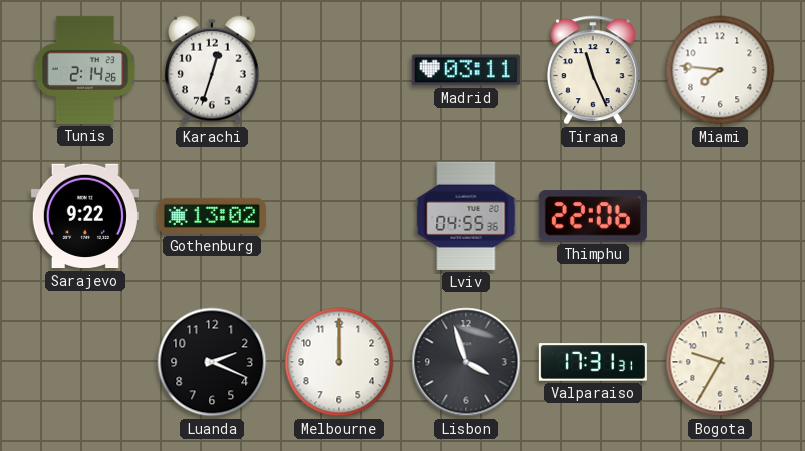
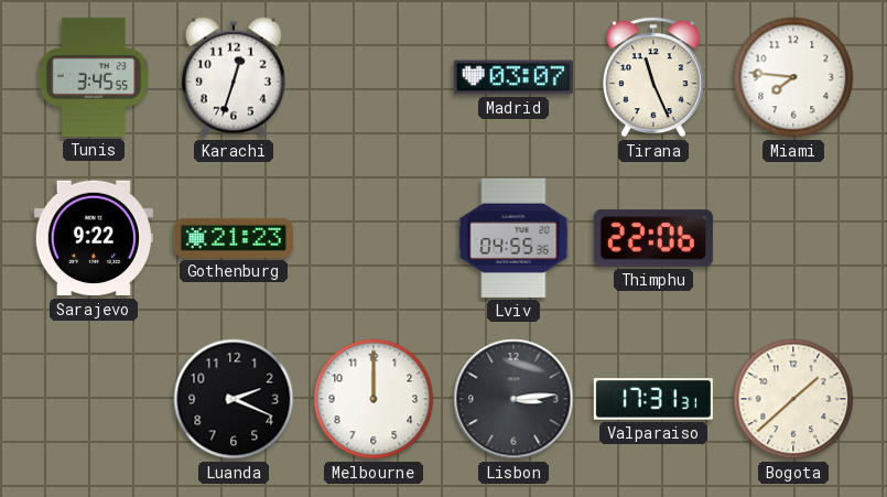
Tunis: 2:14 -> 3:45 (94, 77)
Madrid: 03:11 -> 03:07 (513, 77)
Gothenburg: 13:02 -> 21:23 (234, 238)
Lisbon: 3:57 -> 3:14 (513, 399)
Bogota: 9:35 -> 1:38 (793, 399)
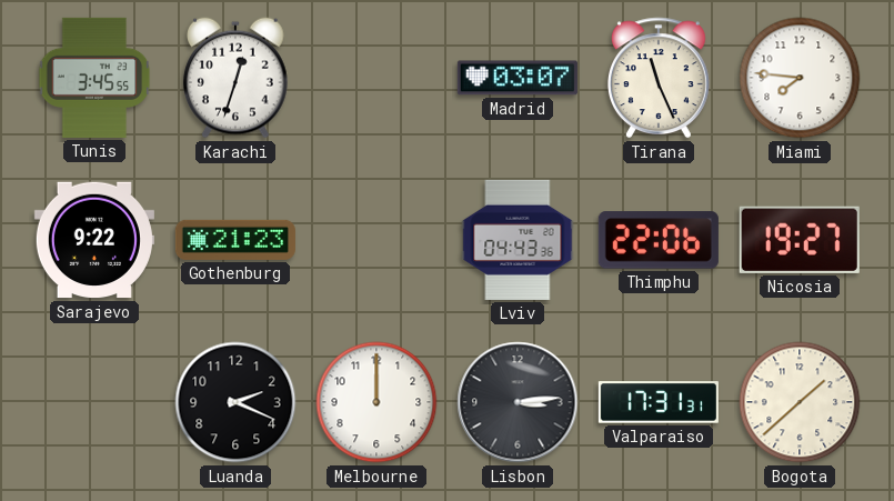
Lviv: 04:55 -> 04:43 (518, 240)
Nicosia: none -> 19:27 (800, 240)
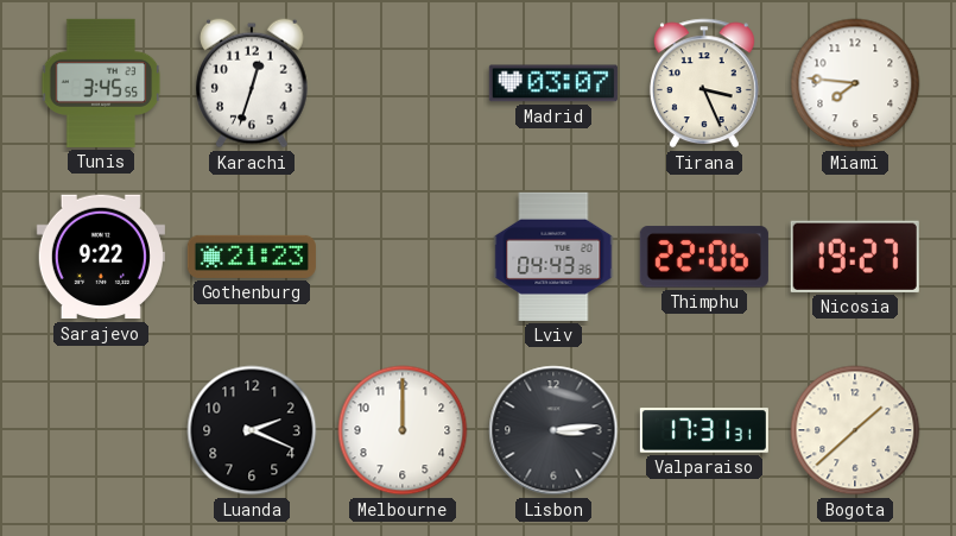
Tirana: 11:26 -> 3:26 (704, 83)
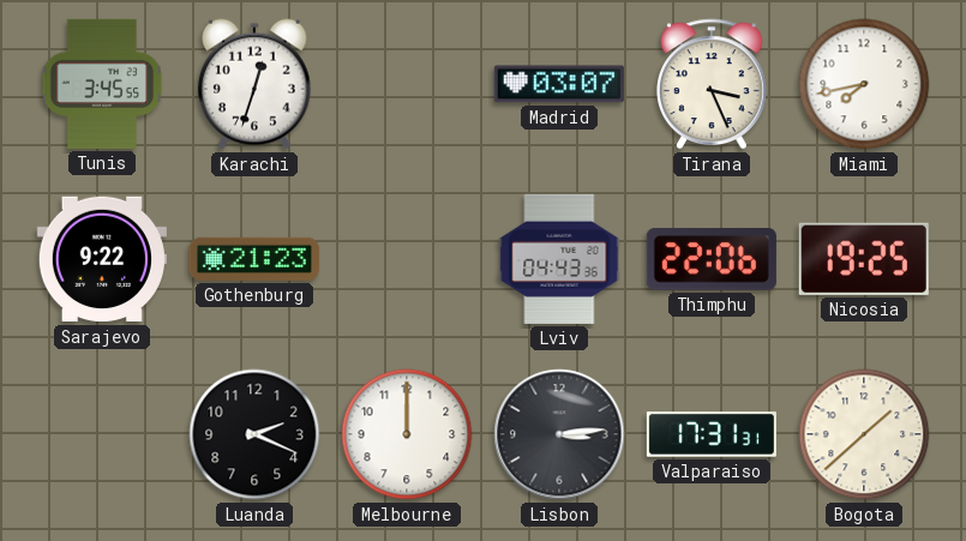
Miami: 7:46 -> 7:43 (864, 84)
Nicosia: 19:27 -> 19:25 (864, 259)
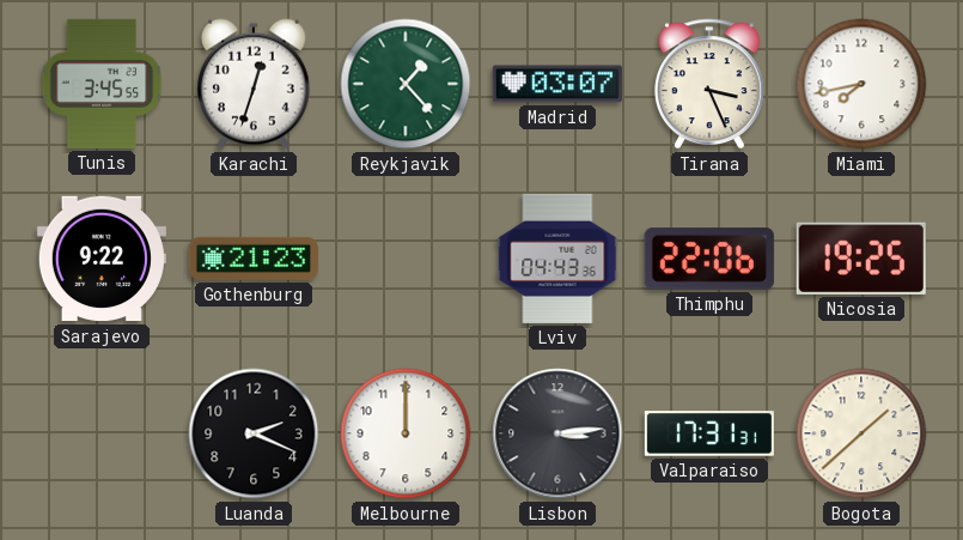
Reykjavik: none -> 1:23 (406, 84)
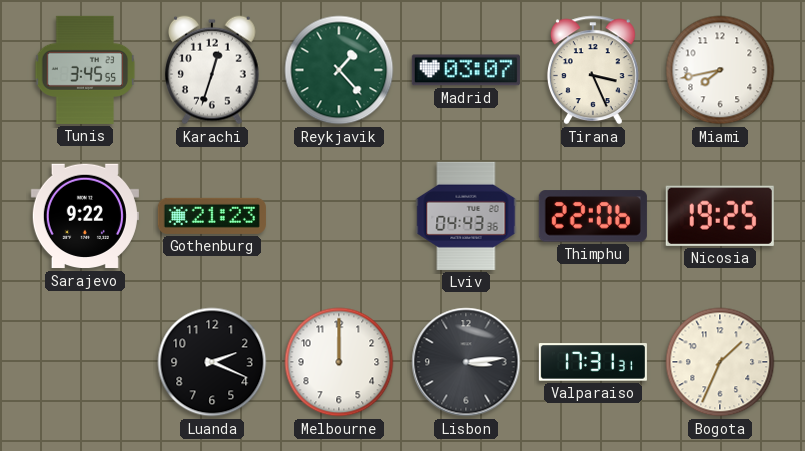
Bogota: 1:38 -> 1:34 (720, 362)
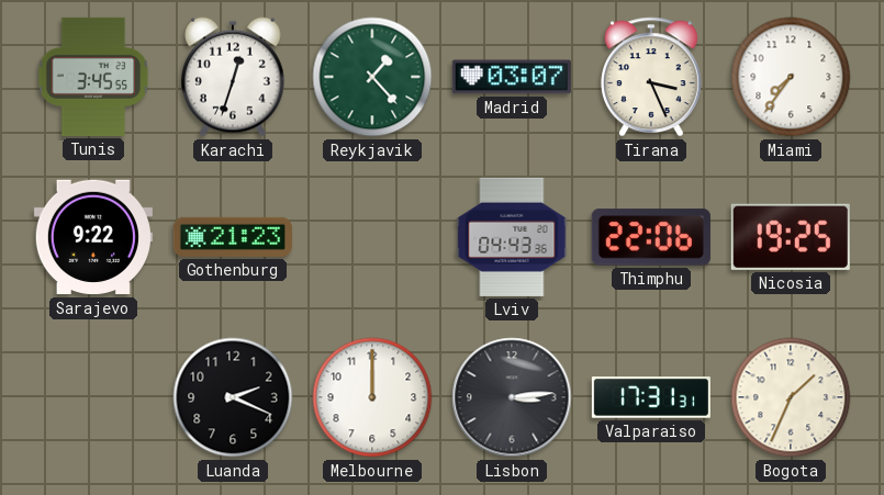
Miami: 7:43 -> 7:36 (791, 77)
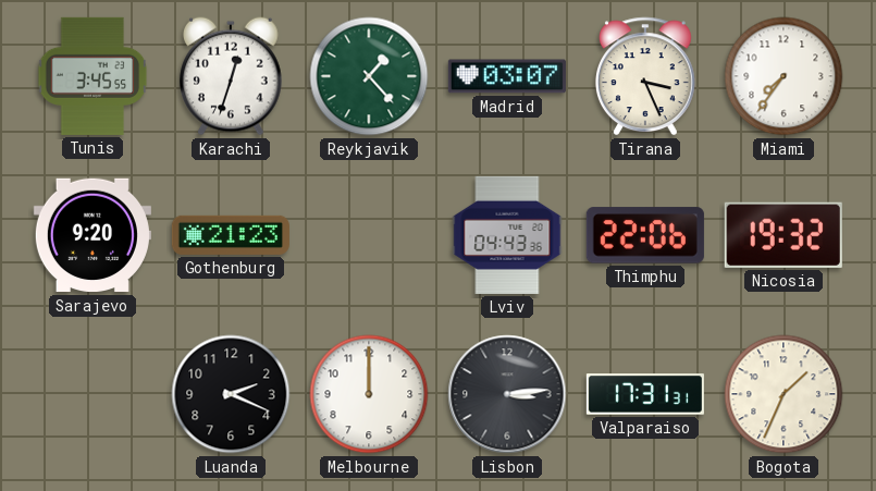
Sarajevo: 9:22 -> 9:20 (92, 235)
Nicosia: 19:25 -> 19:32 (784, 235)
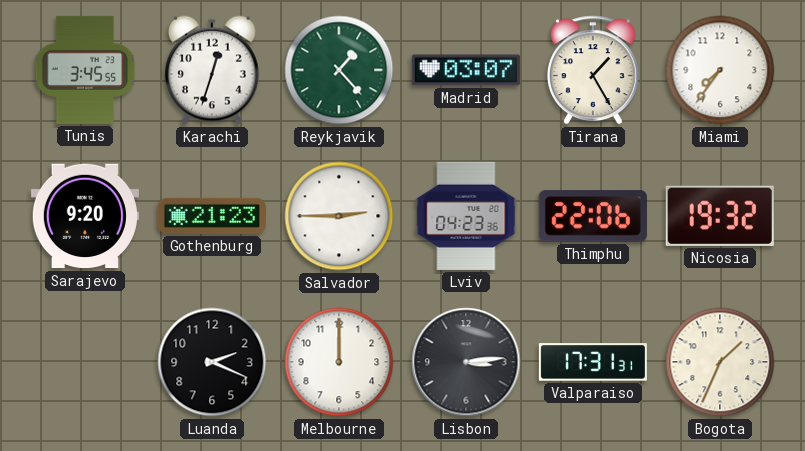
Tirana: 3:26 -> 1:25 (593, 70)
Salvador: none -> 2:45 (339, 216)
Lviv: 04:43 -> 04:23 (466, 216)
